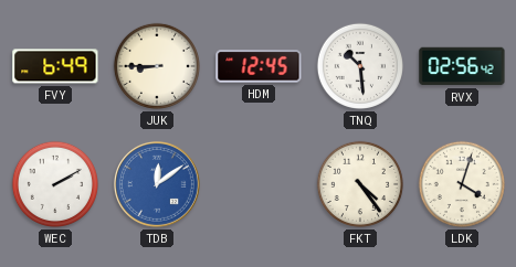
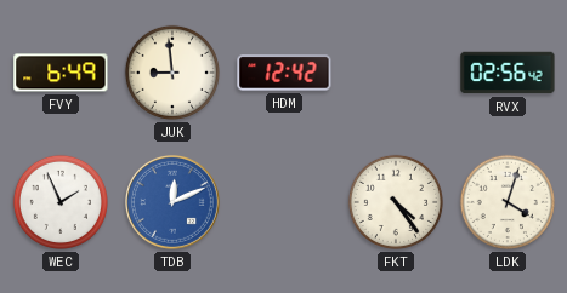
JUK: 8:45 -> 8:59 (172, 73)
HDM: 12:45 -> 12:42 (284, 73)
TNQ: 10:29 -> none (360, 66)
WEC: 2:10 -> 1:56 (61, 202)
TDB: 12:09 -> 12:11 (172, 202)
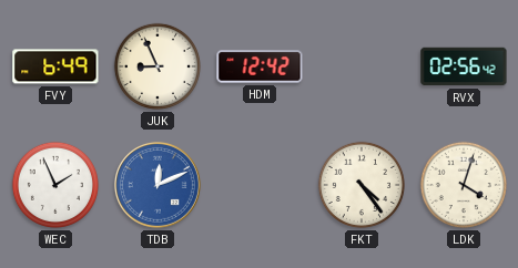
JUK: 8:59 -> 8:56 (158, 66)
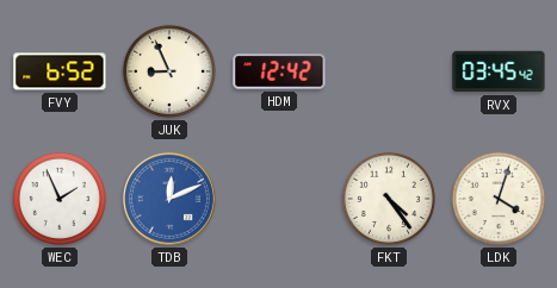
FVY: 6:49 -> 6:52 (60, 71)
RVX: 02:56 -> 03:45 (499, 71)
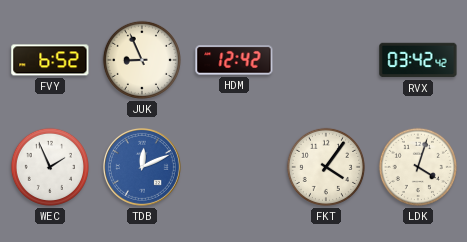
RVX: 03:45 -> 03:42 (418, 60)
FKT: 4:24 -> 4:06 (326, 167)
